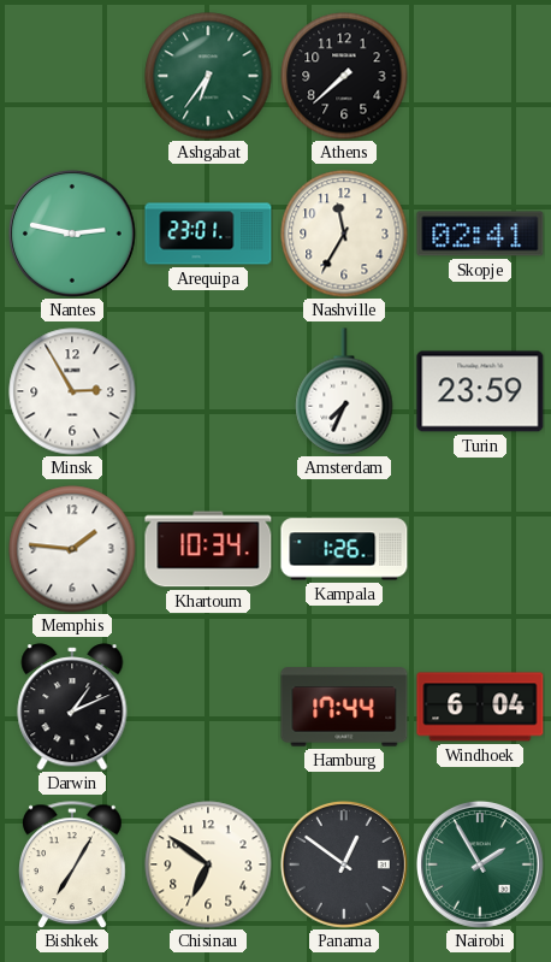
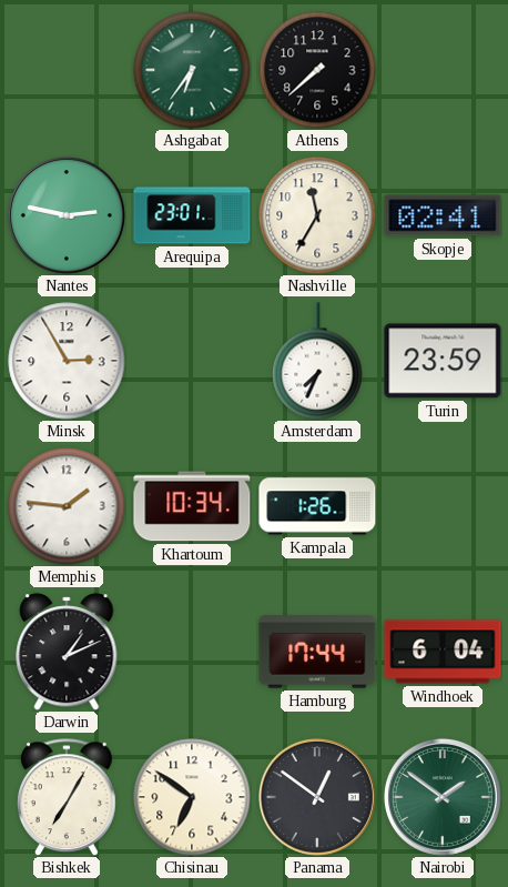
Nairobi: 1:55 -> 1:51 (443, 797)
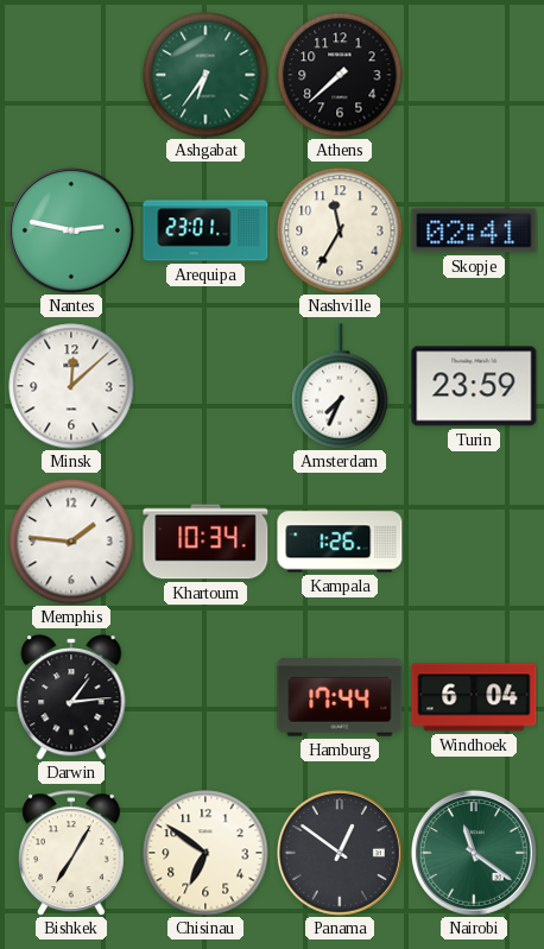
Minsk: 2:55 -> 12:08 (71, 386)
Darwin: 1:11 -> 1:14 (71, 697)
Nairobi: 1:51 -> 11:21 (474, 853)
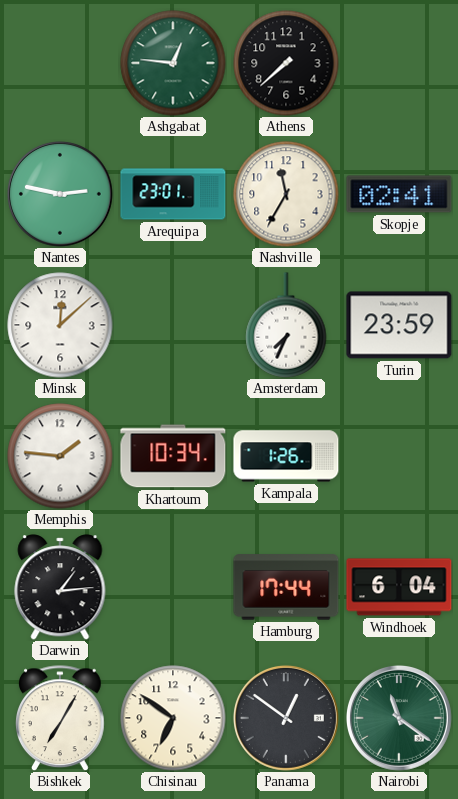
Ashgabat: 6:36 -> 12:46 (173, 63)
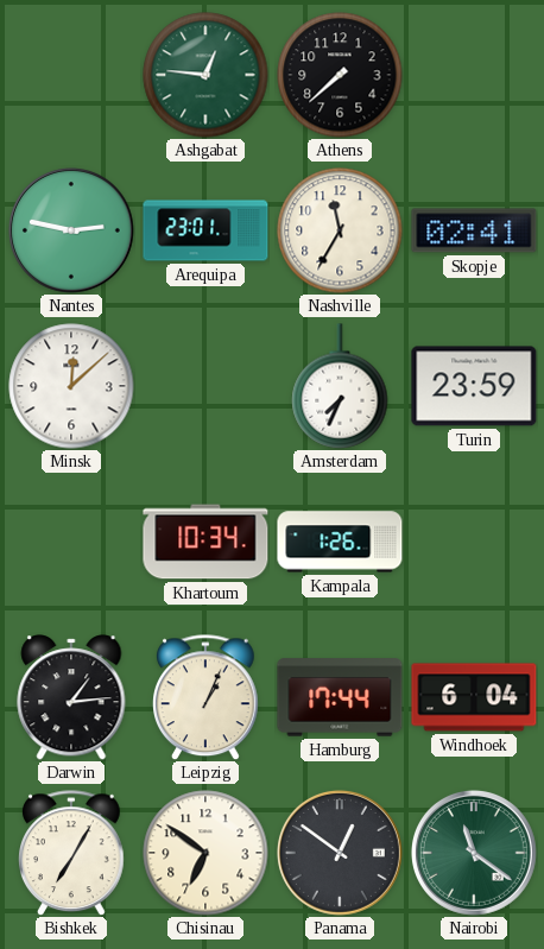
Memphis: 1:46 -> none (60, 456)
Leipzig: none -> 1:04 (207, 697)
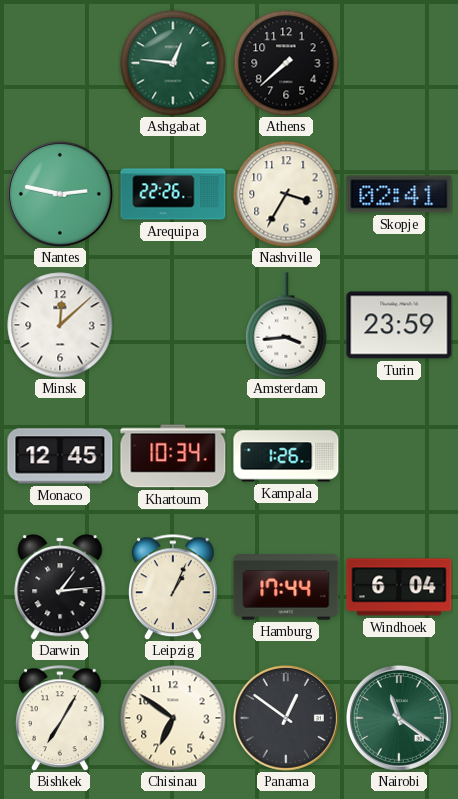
Arequipa: 23:01 -> 22:26 (173, 194)
Nashville: 11:35 -> 3:35 (286, 194)
Amsterdam: 7:34 -> 3:44 (286, 325)
Monaco: none -> 12:45 (60, 456)
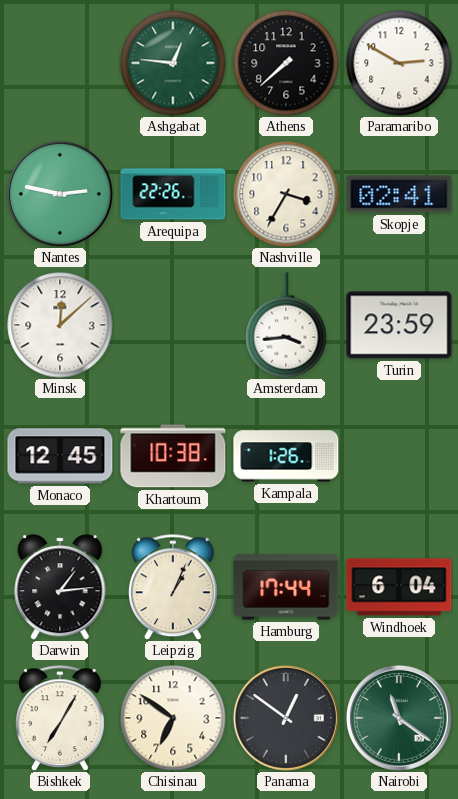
Paramaribo: none -> 2:50 (399, 63)
Khartoum: 10:34 -> 10:38 (173, 456)
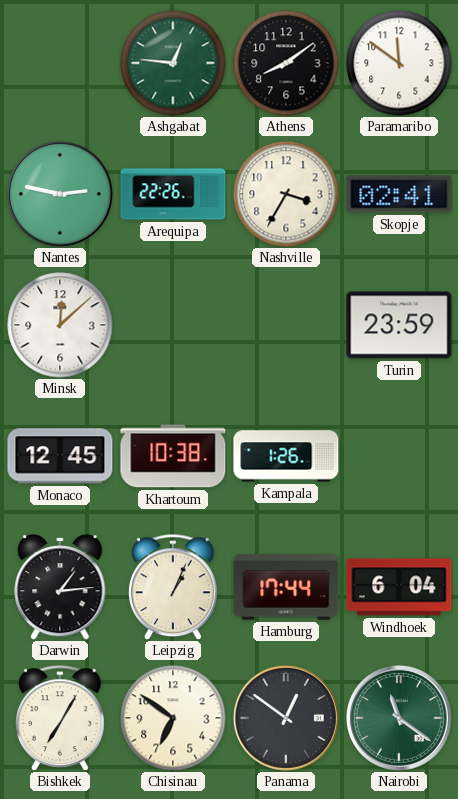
Athens: 7:38 -> 8:09 (286, 63)
Paramaribo: 2:50 -> 11:51 (399, 63)
Amsterdam: 3:44 -> none (286, 325)
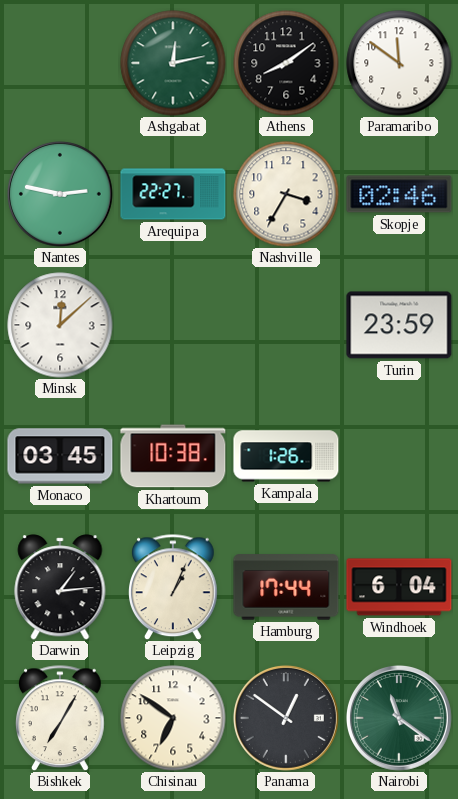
Ashgabat: 12:46 -> 12:13 (173, 63)
Arequipa: 22:26 -> 22:27 (173, 194)
Skopje: 02:41 -> 02:46 (399, 194)
Monaco: 12:45 -> 03:45 (60, 456)
